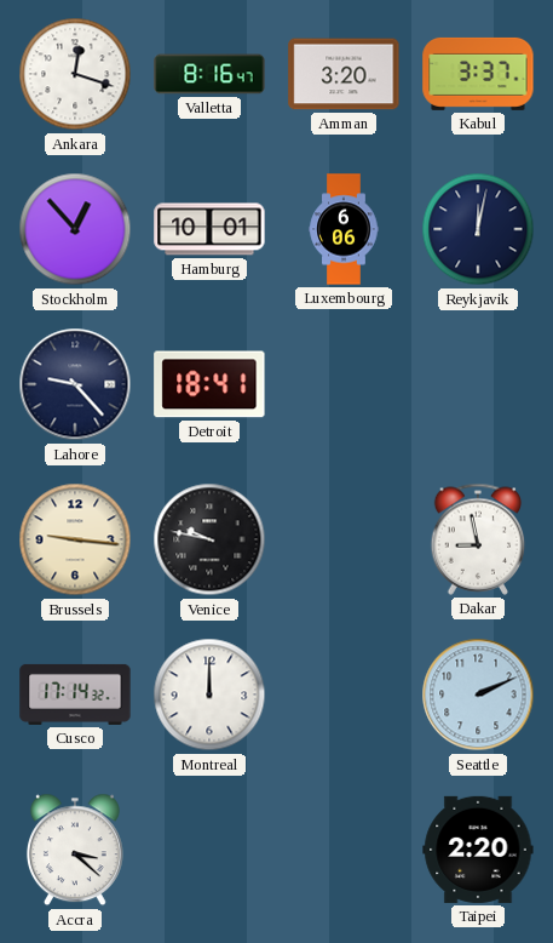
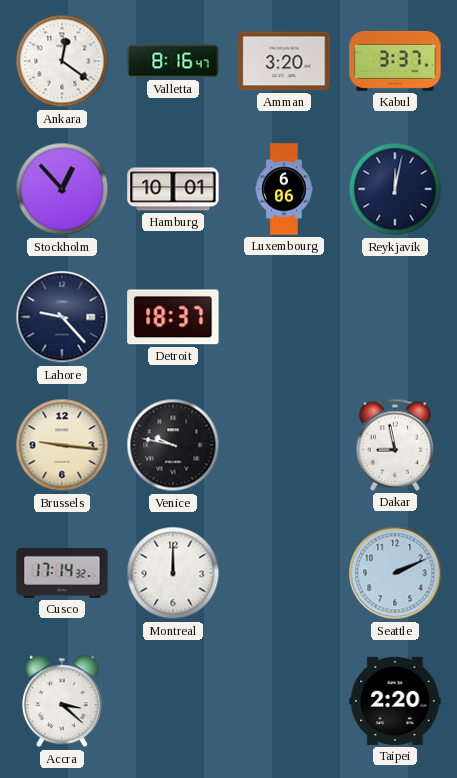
Ankara: 12:18 -> 12:21 (62, 61)
Detroit: 18:41 -> 18:37 (173, 317)
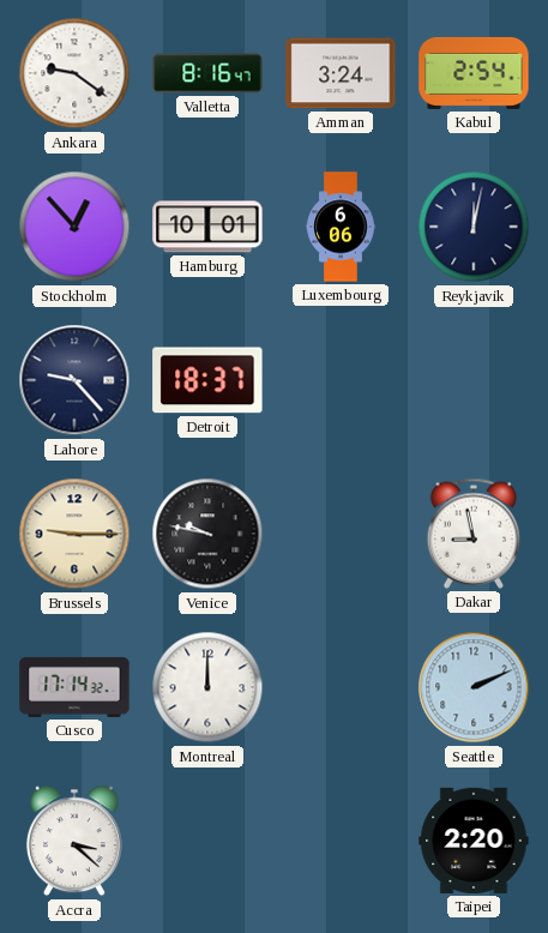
Ankara: 12:21 -> 9:21 (74, 73)
Amman: 3:20 -> 3:24 (341, 73)
Kabul: 3:37 -> 2:54 (474, 73)
Brussels: 9:16 -> 9:15 (74, 534)
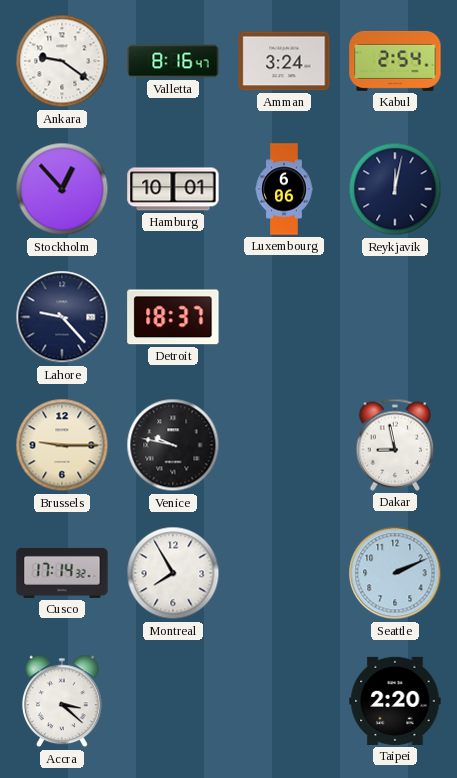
Montreal: 12:00 -> 7:55 (173, 573)
